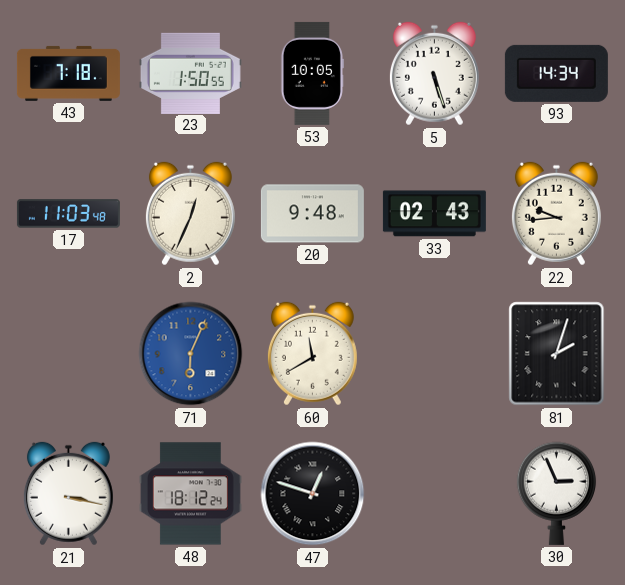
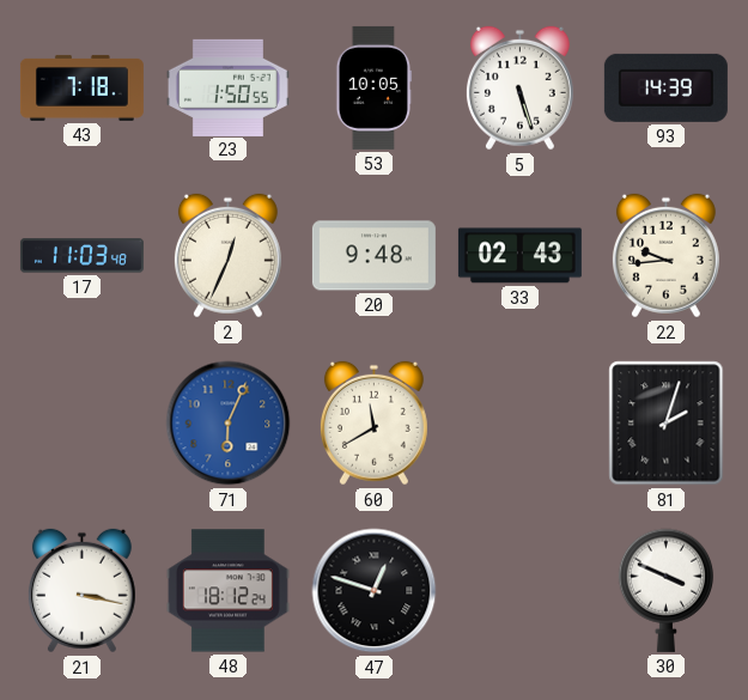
93: 14:34 -> 14:39 (665, 87)
30: 2:56 -> 3:49 (667, 590)
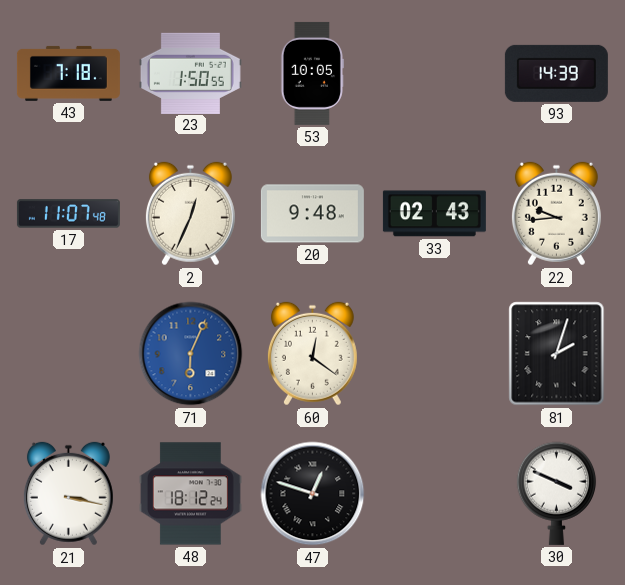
5: 5:27 -> none (519, 89)
17: 11:03 -> 11:07 (68, 214)
60: 11:40 -> 12:21 (312, 354)
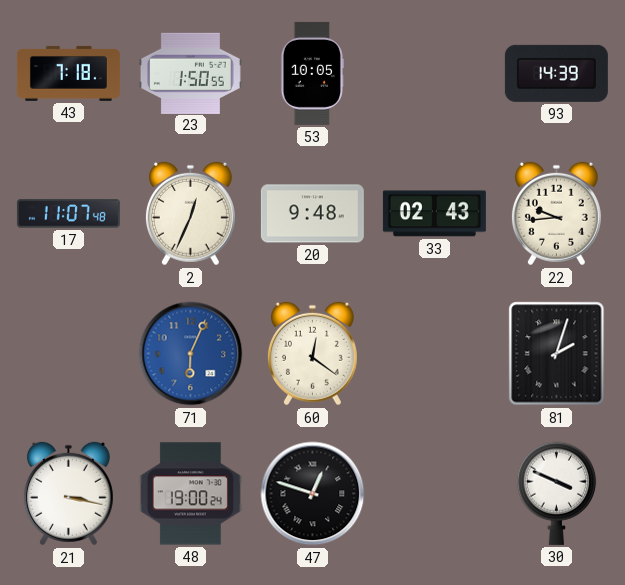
48: 18:12 -> 19:00 (190, 494)
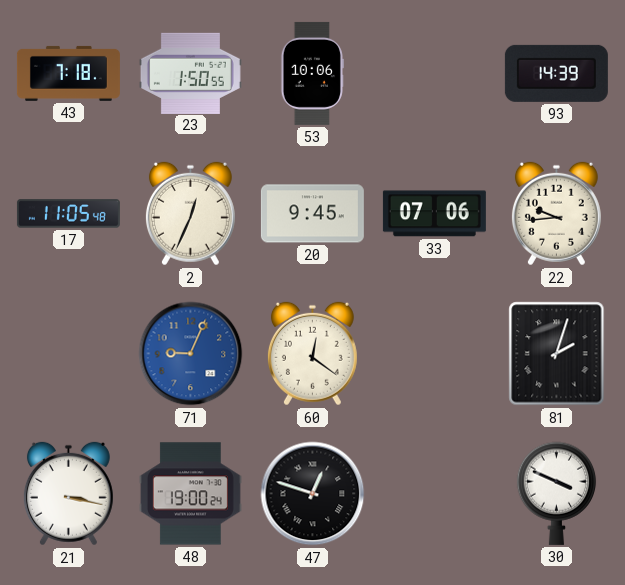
53: 10:05 -> 10:06 (312, 73)
17: 11:07 -> 11:05 (68, 214)
20: 9:48 -> 9:45 (312, 214)
33: 02:43 -> 07:06 (434, 214)
71: 6:04 -> 9:04 (191, 354)
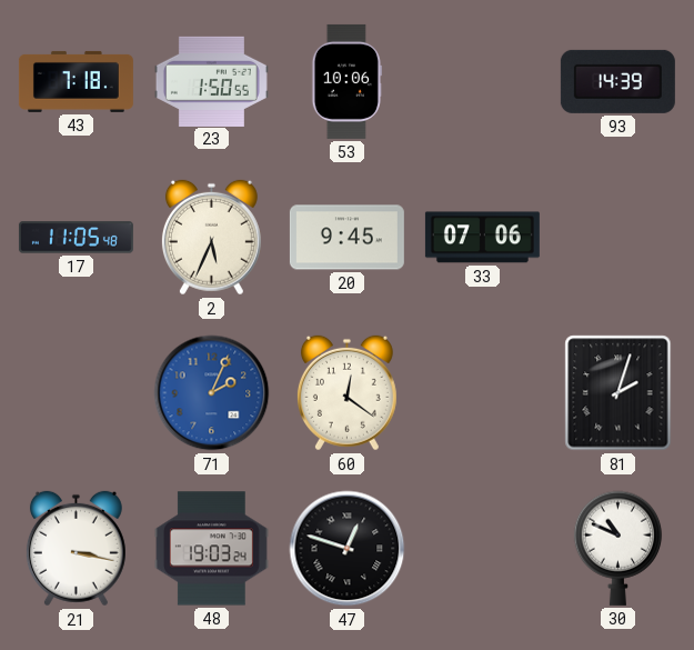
2: 12:34 -> 5:34 (211, 238)
22: 9:44 -> none (556, 214)
71: 9:04 -> 2:04 (212, 393)
48: 19:00 -> 19:03 (211, 549)
30: 3:49 -> 10:49 (618, 548)
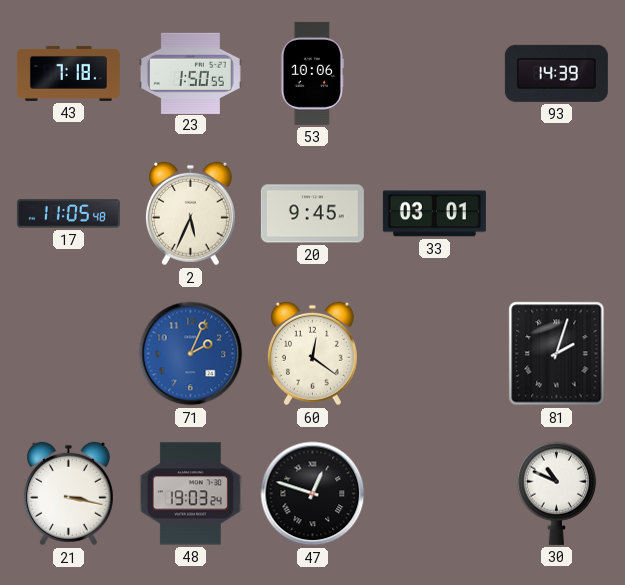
33: 07:06 -> 03:01 (434, 214)
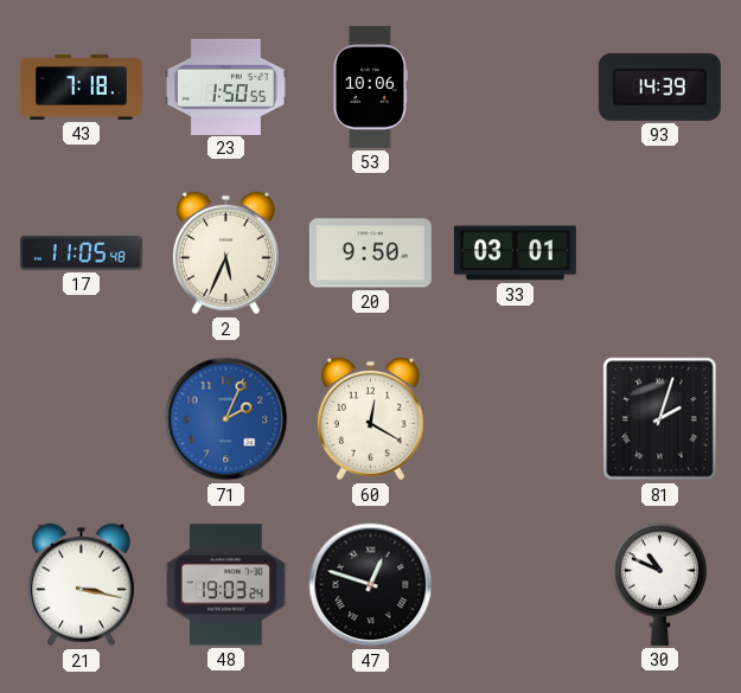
20: 9:45 -> 9:50 (370, 254)
60: 12:21 -> 12:20 (370, 419)
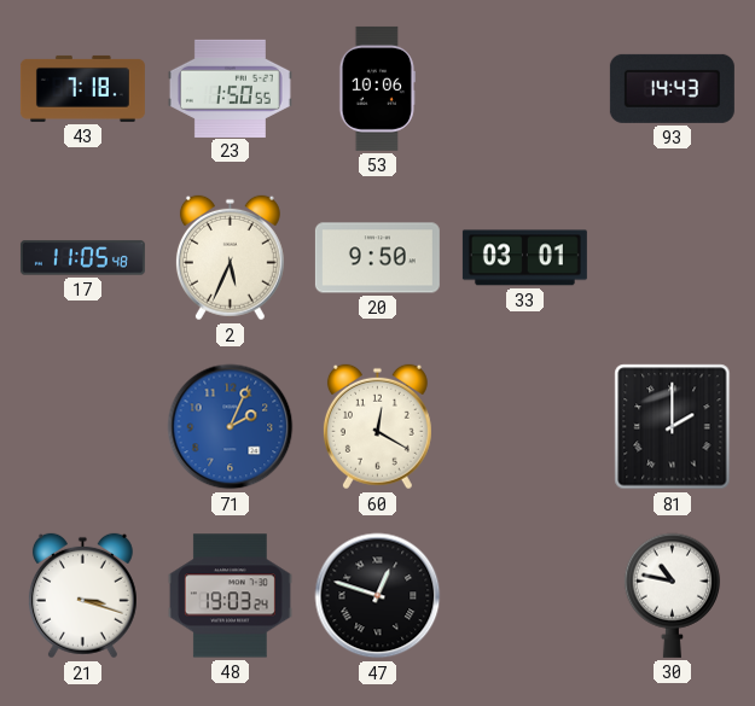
93: 14:39 -> 14:43 (672, 88)
81: 2:03 -> 2:00 (673, 427)
21: 3:17 -> 3:18 (82, 596)
30: 10:49 -> 10:47 (673, 595)
